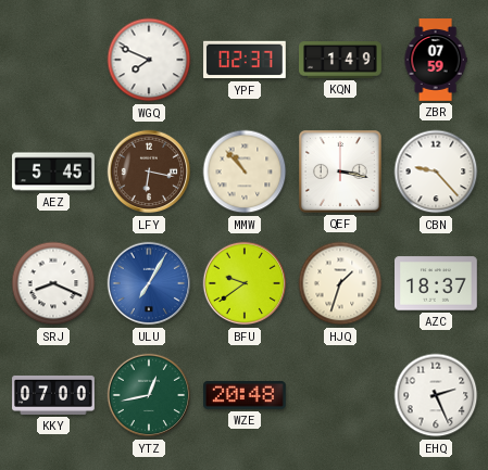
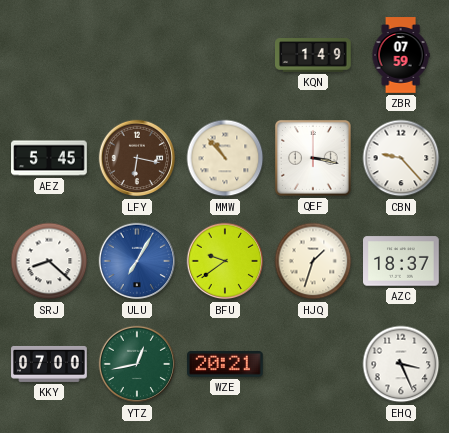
WGQ: 7:49 -> none (149, 60)
YPF: 02:37 -> none (246, 60)
SRJ: 8:19 -> 8:22 (49, 261)
WZE: 20:48 -> 20:21 (226, 365)
EHQ: 2:26 -> 3:26 (401, 364)
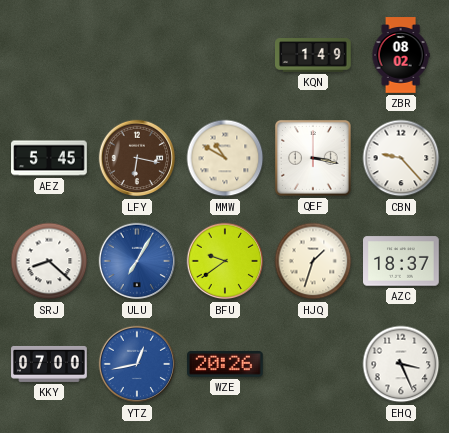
ZBR: 07:59 -> 08:02 (401, 55)
MMW: 10:53 -> 10:50 (225, 158)
YTZ dial: green -> blue (137, 364)
WZE: 20:21 -> 20:26 (226, 365)
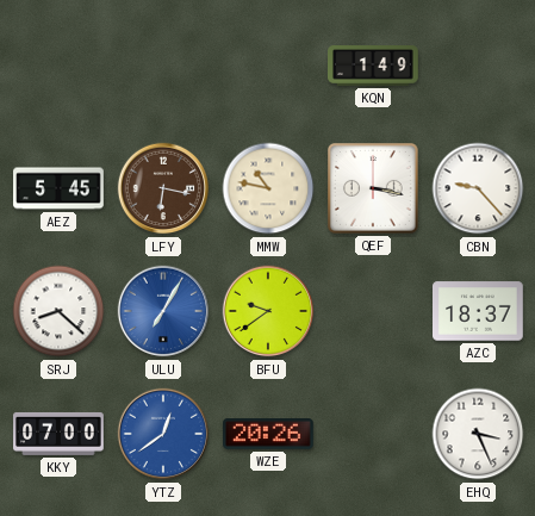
ZBR: 08:02 -> none (401, 55)
MMW: 10:50 -> 10:47 (268, 188)
HJQ: 1:33 -> none (313, 261)
YTZ: 12:43 -> 12:39 (163, 434)
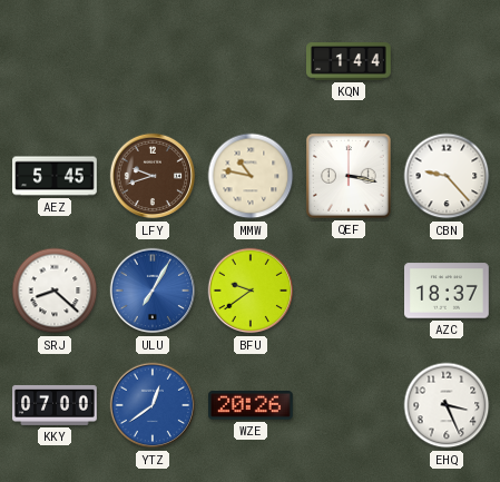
KQN: 1:49 -> 1:44 (350, 61)
LFY: 6:17 -> 9:42 (153, 176)
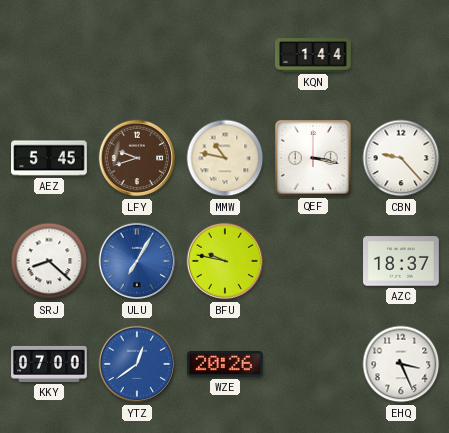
BFU: 9:39 -> 9:47 (225, 261)
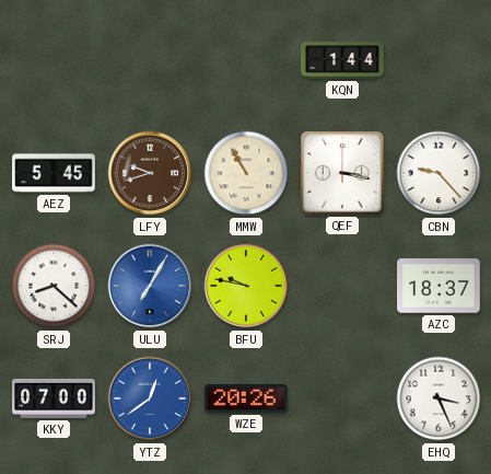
MMW: 10:47 -> 10:55 (246, 173)
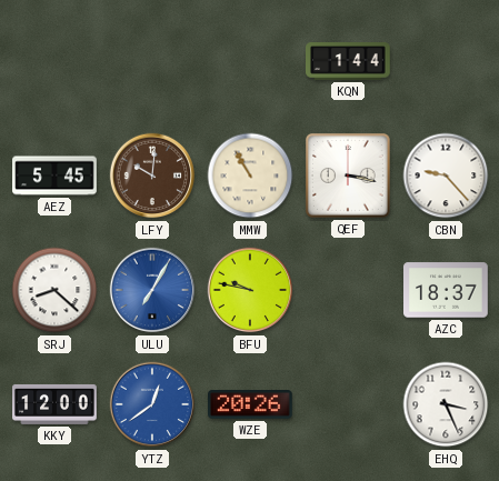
LFY: 9:42 -> 10:01 (152, 176)
KKY: 07:00 -> 12:00 (54, 404)
